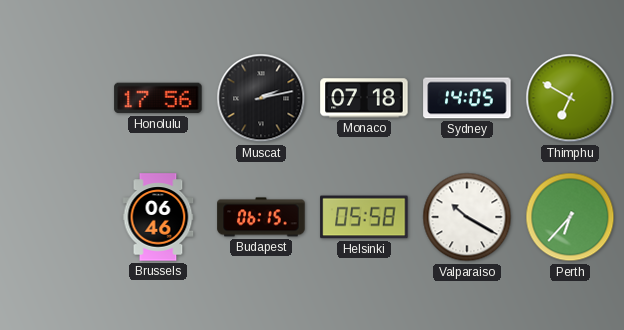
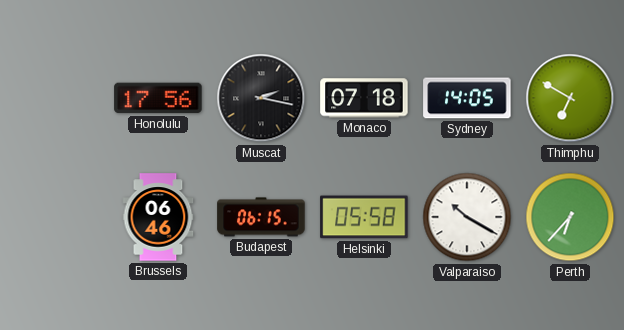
Muscat: 2:13 -> 2:17 (261, 98)
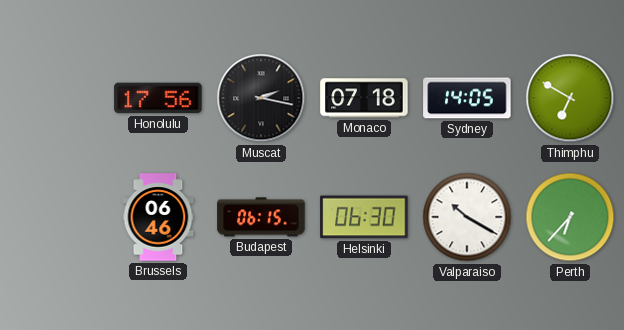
Helsinki: 05:58 -> 06:30 (364, 217)
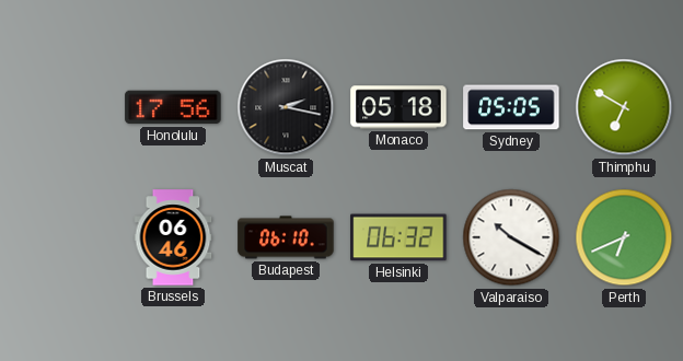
Monaco: 07:18 -> 05:18 (398, 107)
Sydney: 14:05 -> 05:05 (511, 107)
Budapest: 06:15 -> 06:10 (286, 237)
Helsinki: 06:30 -> 06:32 (398, 237)
Perth: 6:37 -> 6:41 (624, 237)
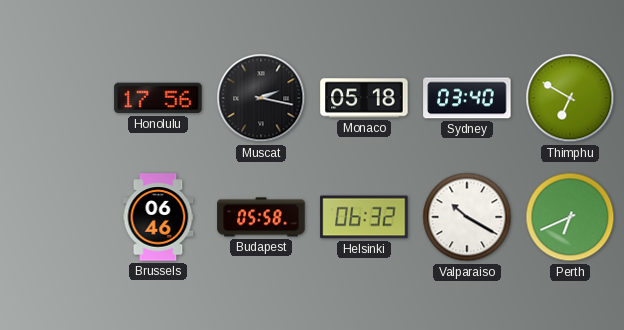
Sydney: 05:05 -> 03:40 (467, 98)
Budapest: 06:10 -> 05:58 (261, 217)
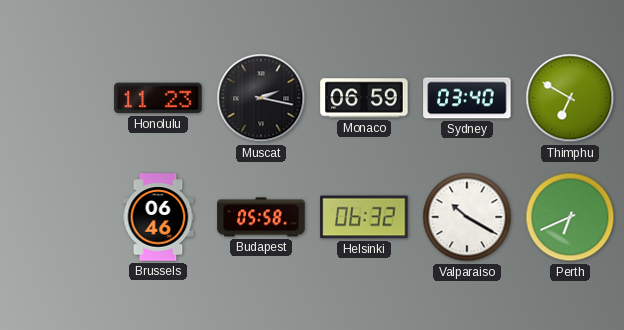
Honolulu: 17:56 -> 11:23 (158, 98)
Monaco: 05:18 -> 06:59 (364, 98)
